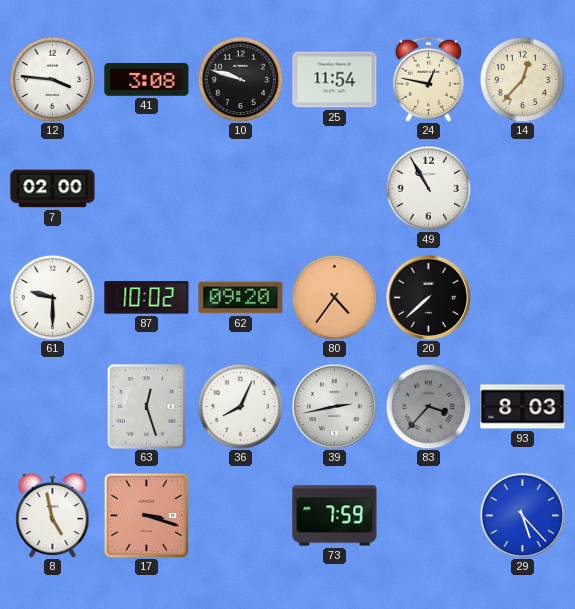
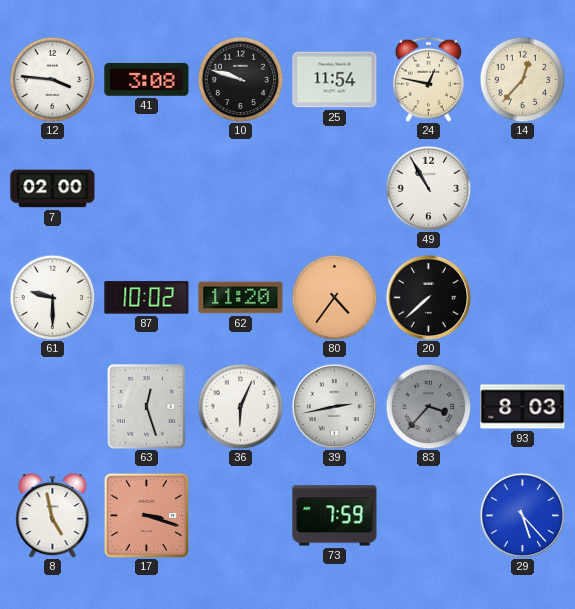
62: 09:20 -> 11:20 (241, 298)
36: 8:04 -> 6:04 (240, 406)
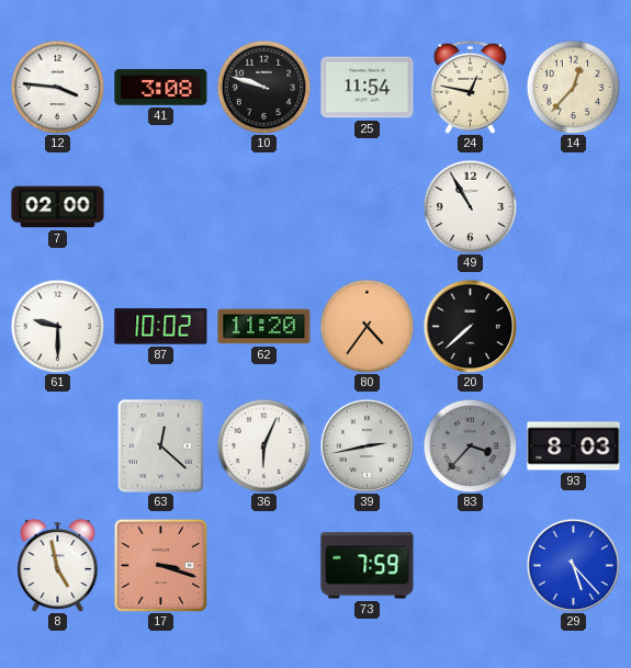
63: 12:27 -> 12:22 (161, 446)
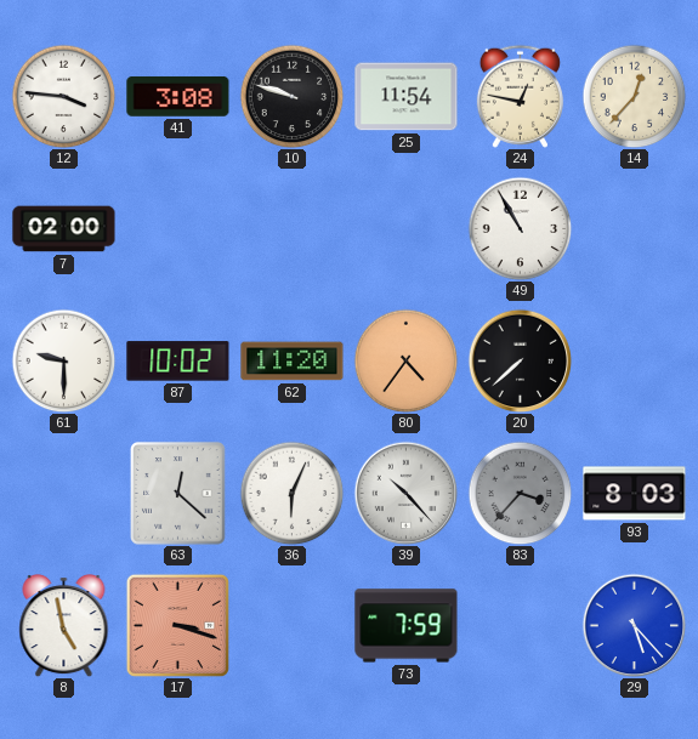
39: 2:43 -> 10:23 (405, 493)
